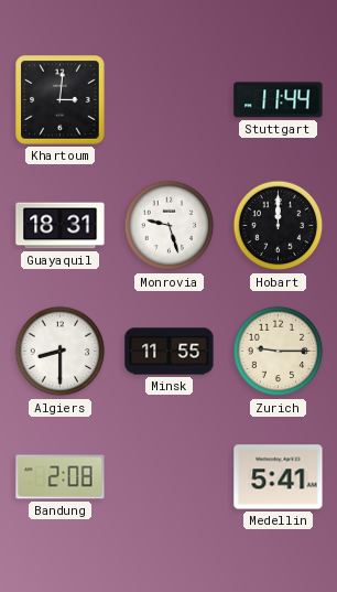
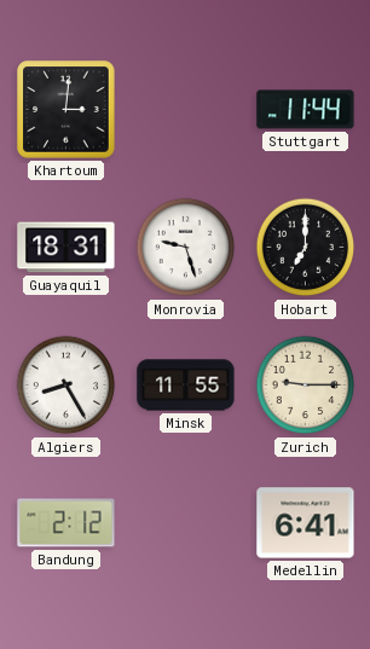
Hobart: 12:00 -> 7:00 (306, 248)
Algiers: 8:30 -> 8:25 (67, 386)
Bandung: 2:08 -> 2:12 (67, 523)
Medellin: 5:41 -> 6:41 (306, 523)
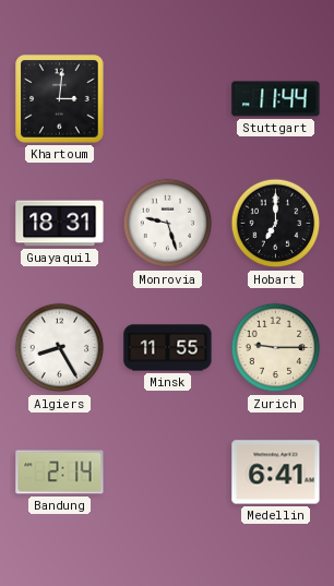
Bandung: 2:12 -> 2:14 (60, 473)
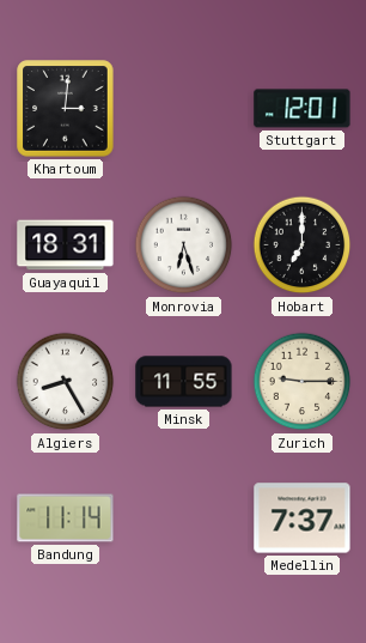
Stuttgart: 11:44 -> 12:01 (303, 109)
Monrovia: 9:27 -> 6:27 (184, 245)
Bandung: 2:14 -> 11:14 (66, 518)
Medellin: 6:41 -> 7:37 (303, 518)
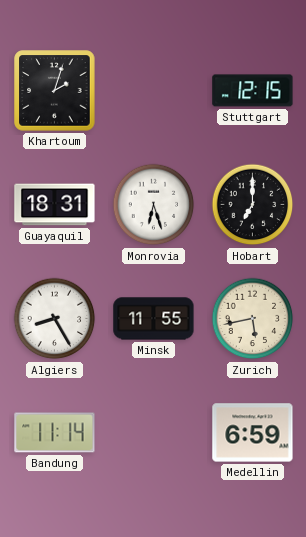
Khartoum: 3:01 -> 2:03 (55, 91)
Stuttgart: 12:01 -> 12:15 (253, 91)
Zurich: 9:15 -> 5:43 (253, 319)
Medellin: 7:37 -> 6:59 (253, 433)
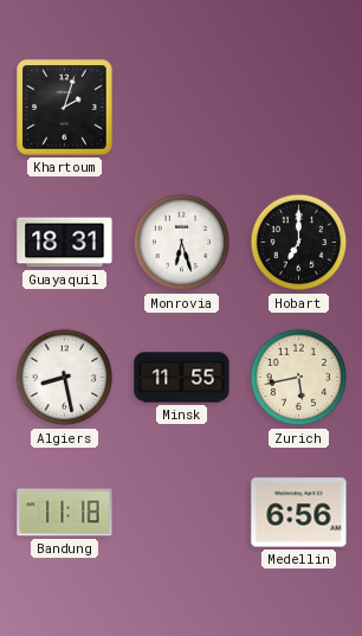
Stuttgart: 12:15 -> none (253, 91)
Algiers: 8:25 -> 8:28 (65, 378)
Bandung: 11:14 -> 11:18 (65, 513)
Medellin: 6:59 -> 6:56 (299, 513)
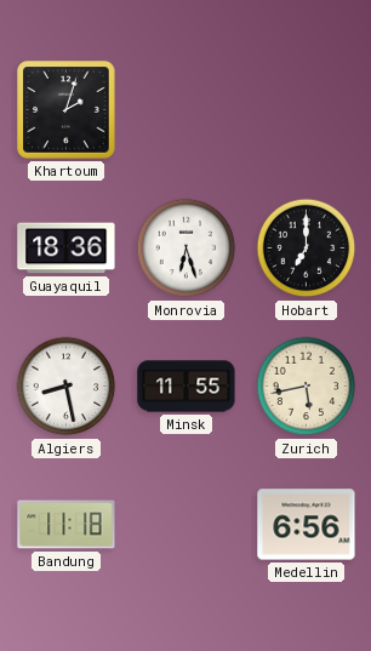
Guayaquil: 18:31 -> 18:36 (67, 249)
